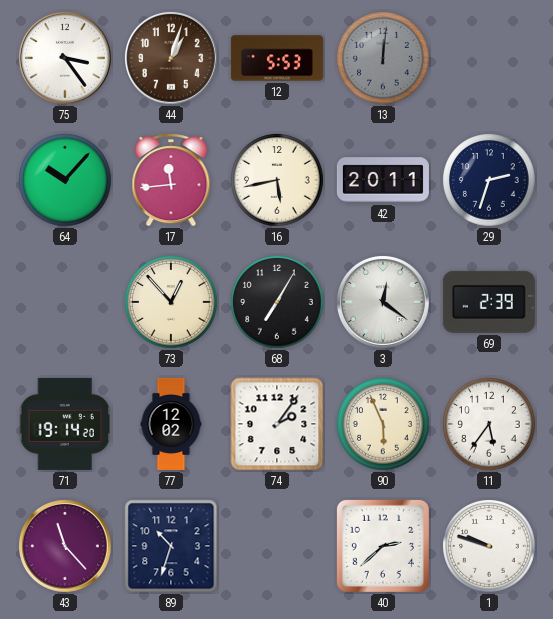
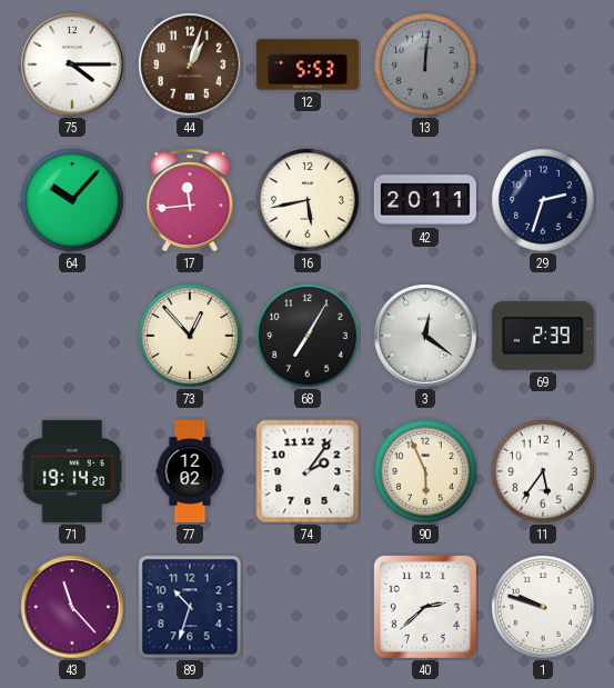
75: 3:24 -> 4:15 (73, 66)
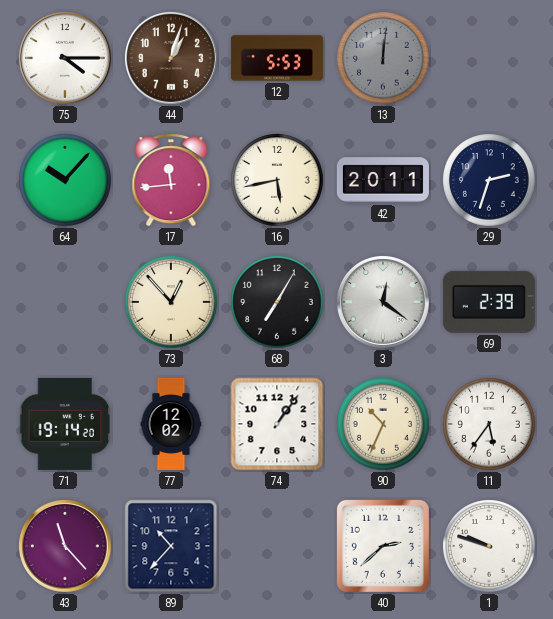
74: 2:06 -> 1:06 (277, 424)
90: 5:56 -> 10:34 (383, 424)
89: 10:33 -> 10:37 (171, 546)
